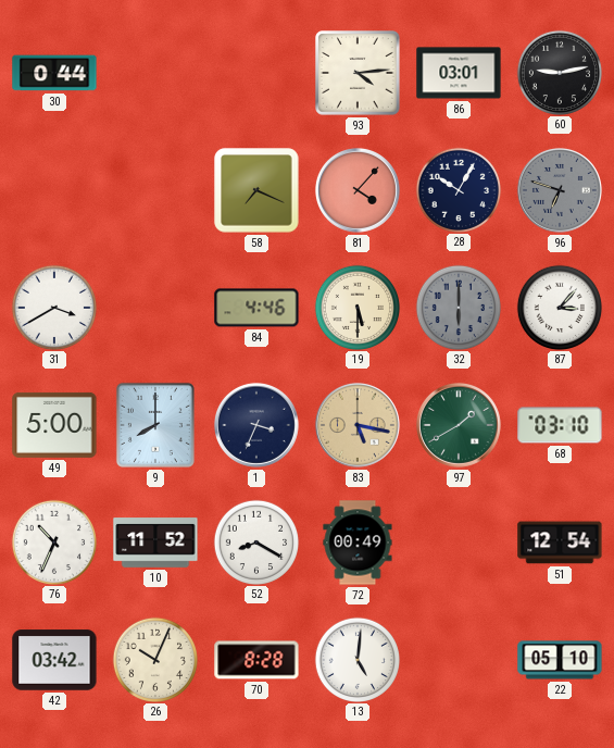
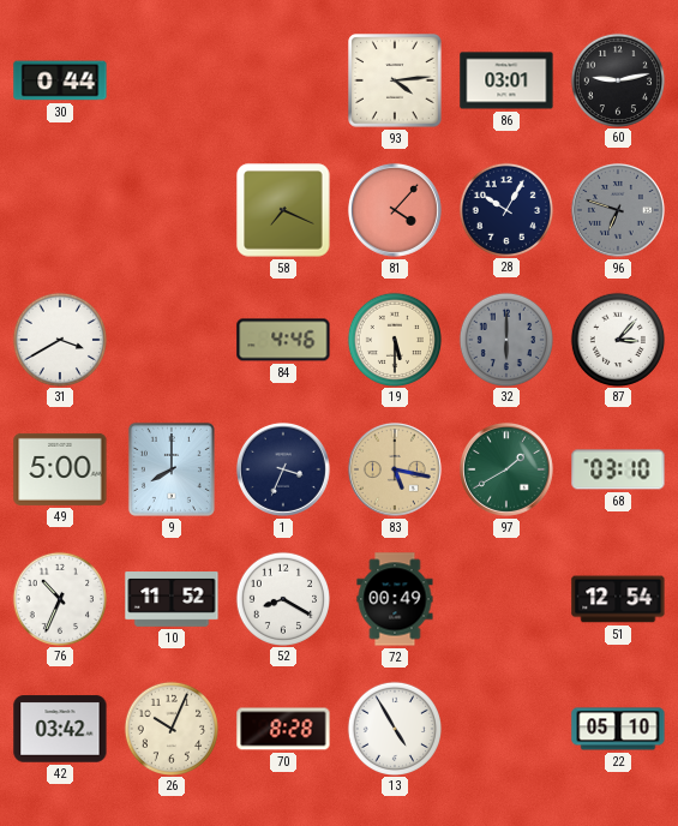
13: 5:01 -> 4:55 (394, 728)
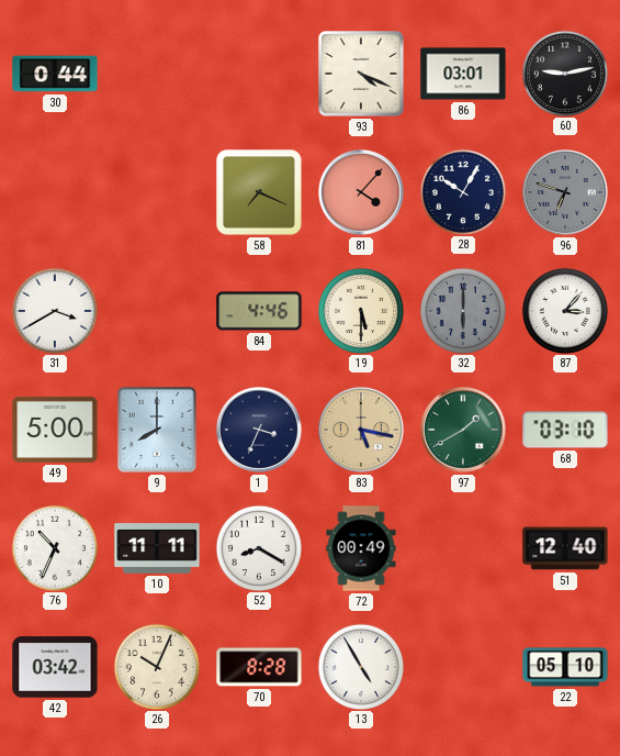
93: 4:14 -> 4:19 (361, 74)
10: 11:52 -> 11:11 (157, 548)
51: 12:54 -> 12:40 (565, 548)
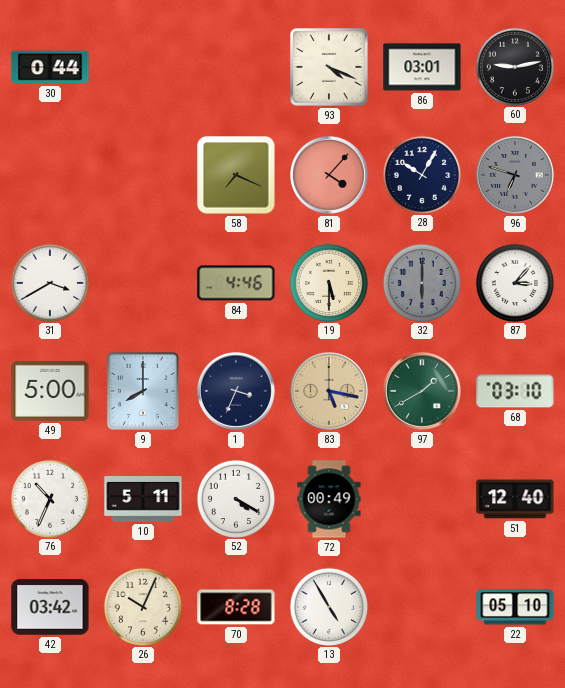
10: 11:11 -> 5:11 (143, 499)
52: 8:20 -> 4:20 (235, 498)
